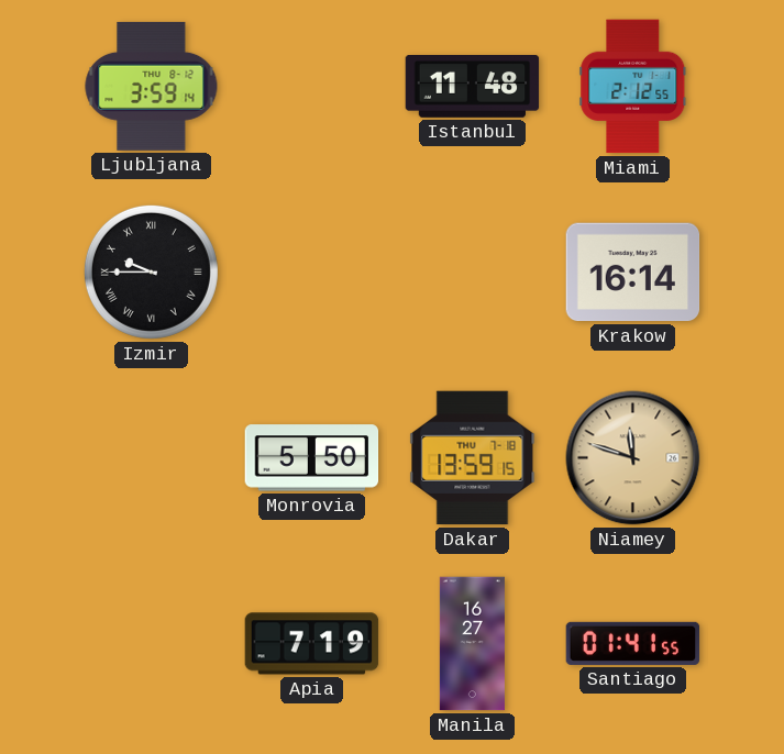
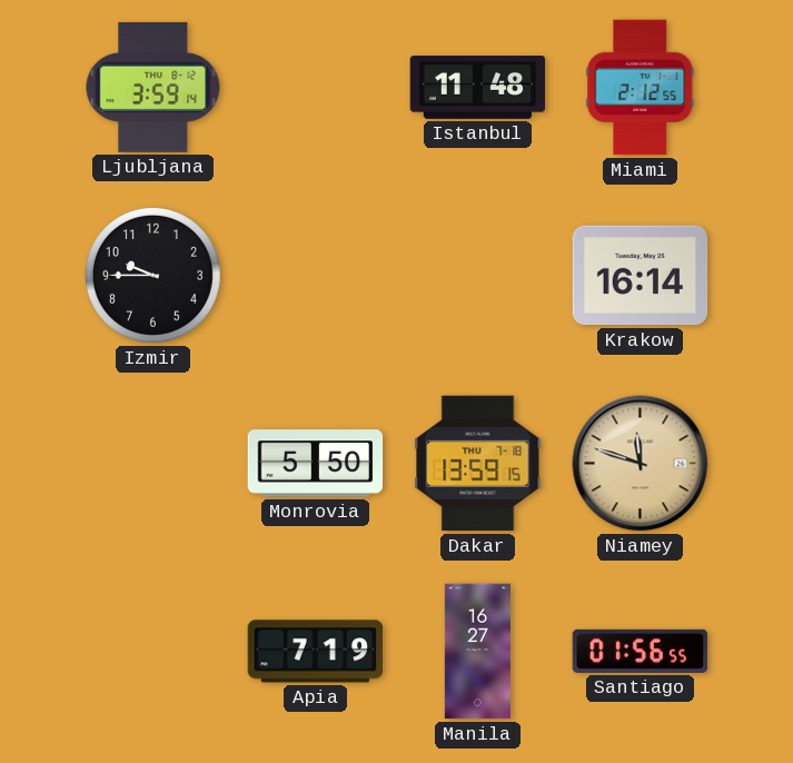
Izmir numerals: Roman -> Arabic (152, 275)
Santiago: 01:41 -> 01:56 (641, 651)
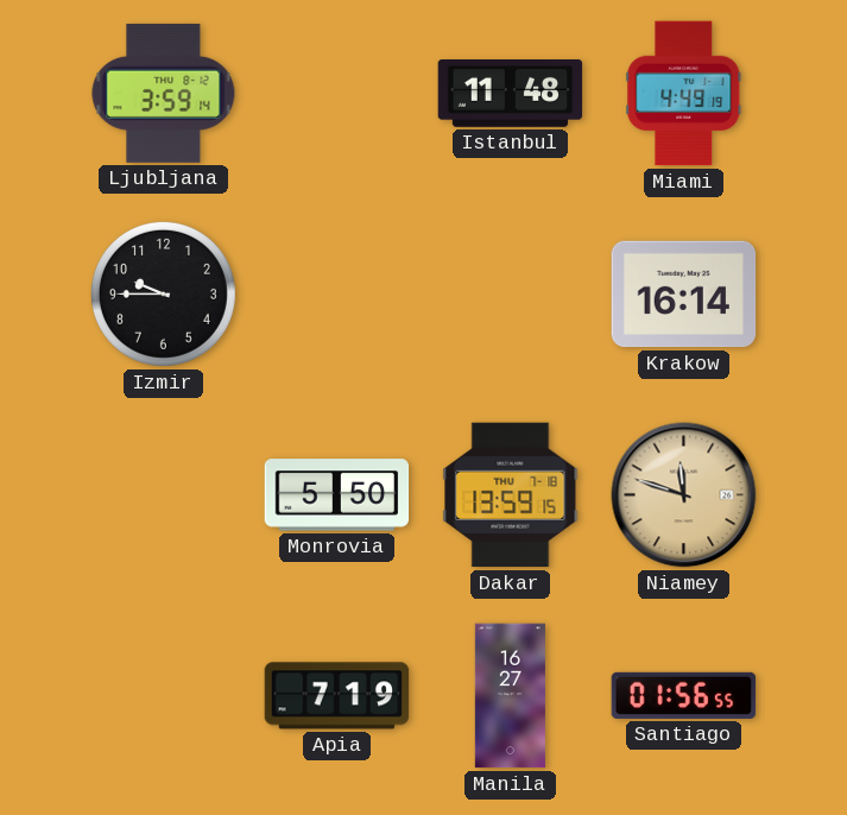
Miami: 2:12 -> 4:49 (684, 94)
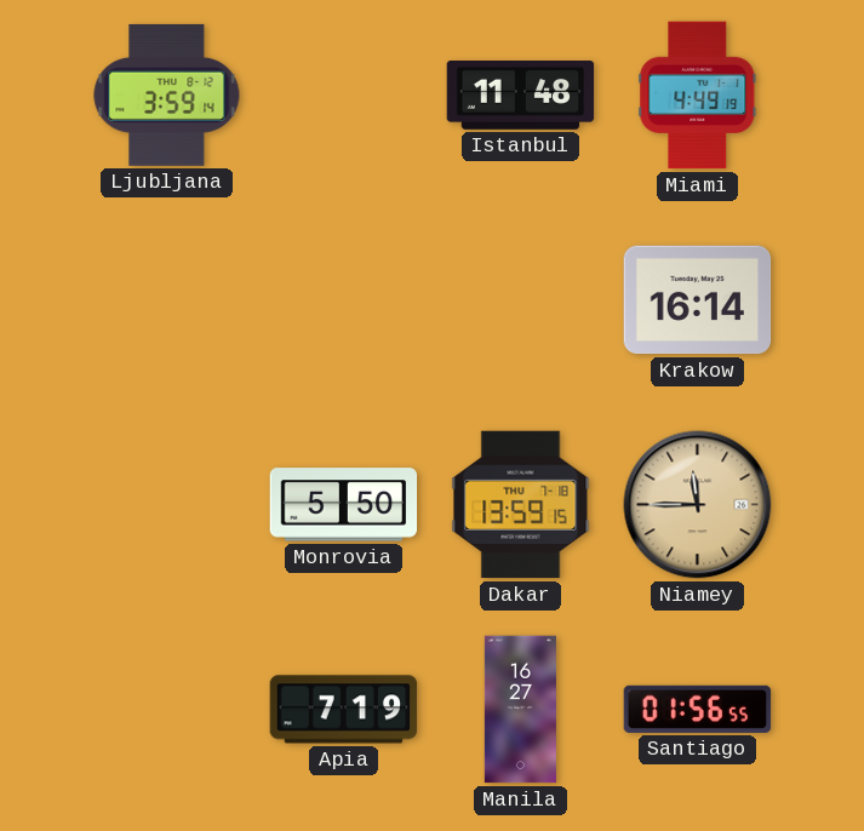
Izmir: 9:45 -> none (163, 293)
Niamey: 11:48 -> 11:45 (698, 505)
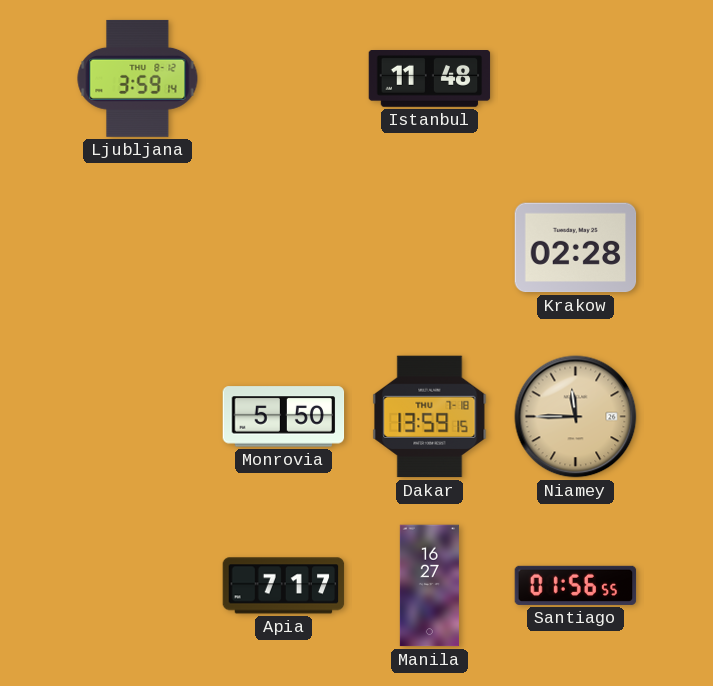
Miami: 4:49 -> none (698, 96)
Krakow: 16:14 -> 02:28 (576, 248)
Apia: 7:19 -> 7:17 (284, 586)
